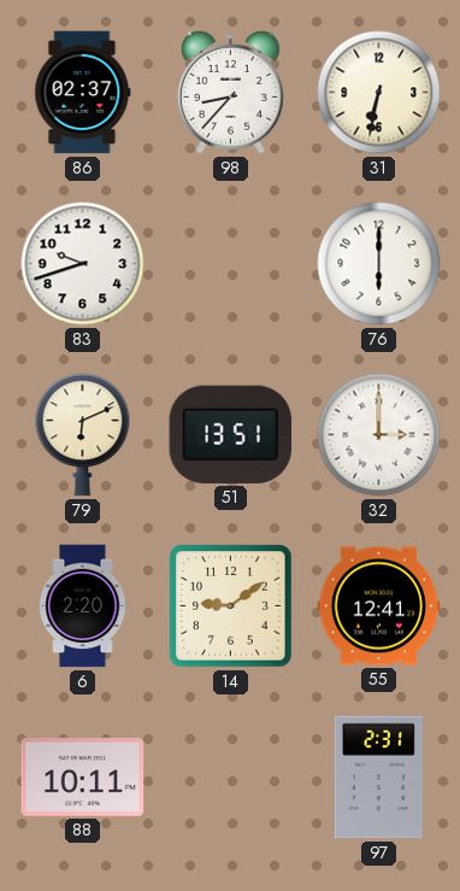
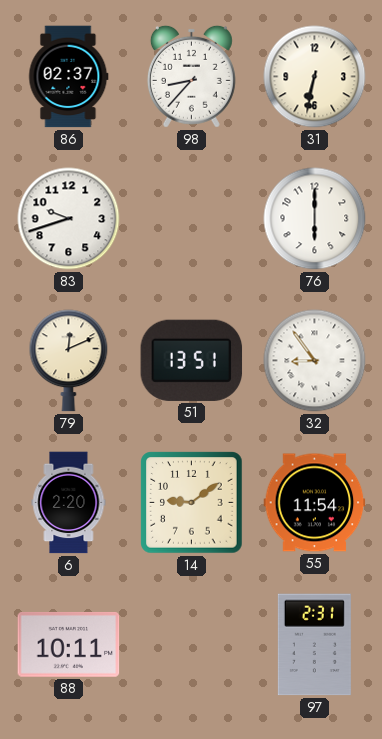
79: 6:11 -> 12:11 (69, 361)
32: 3:00 -> 8:54 (315, 361)
55: 12:41 -> 11:54 (315, 503)
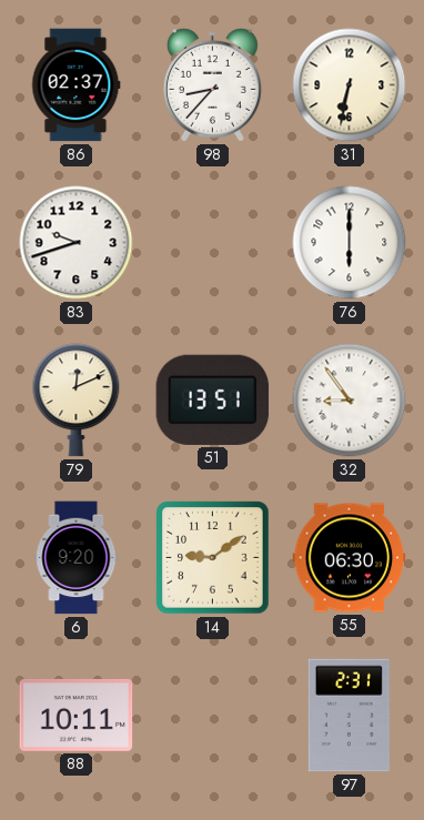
6: 2:20 -> 9:20 (77, 558)
55: 11:54 -> 06:30 (350, 558)
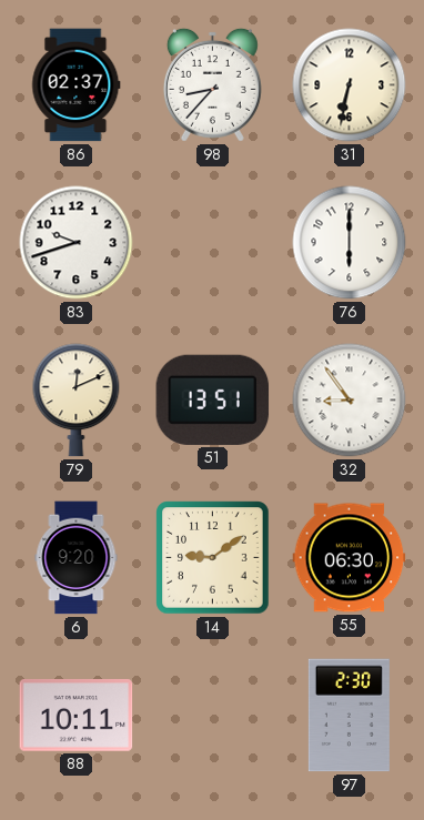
97: 2:31 -> 2:30 (349, 716)
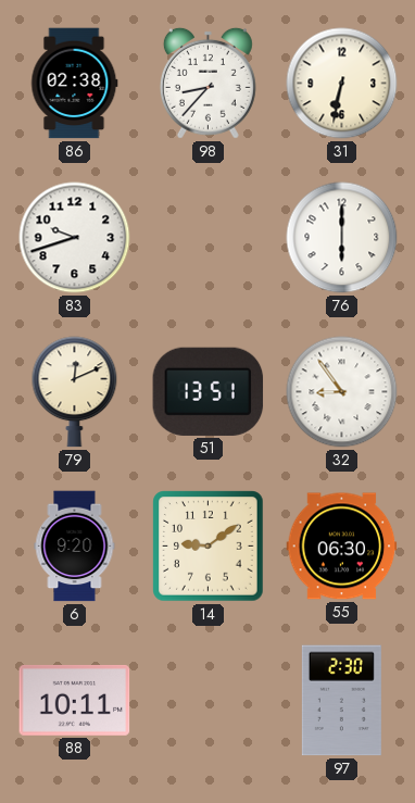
86: 02:37 -> 02:38 (75, 84)
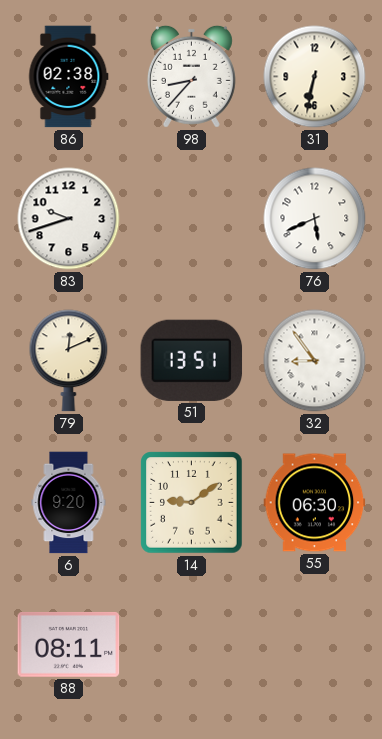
76: 6:00 -> 5:41 (315, 219)
88: 10:11 -> 08:11 (69, 644)
97: 2:30 -> none (341, 701)
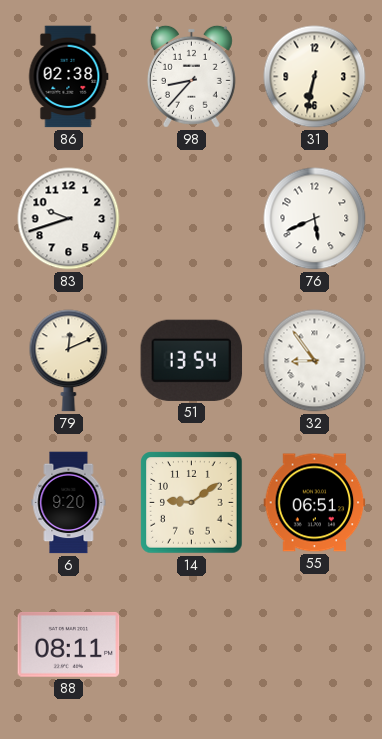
51: 13:51 -> 13:54 (192, 360)
55: 06:30 -> 06:51 (315, 503)
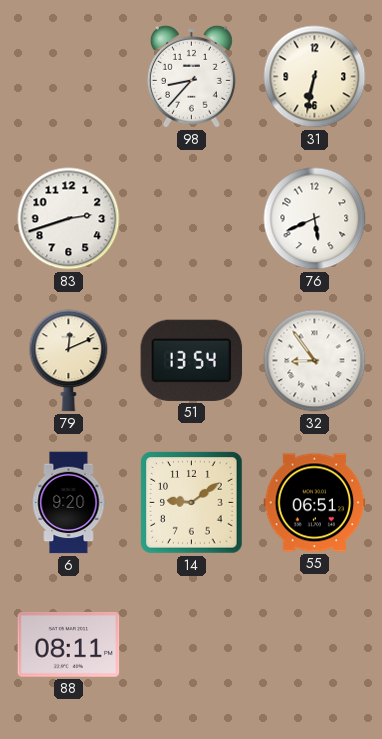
86: 02:38 -> none (69, 77)
83: 9:42 -> 2:42 (69, 219)
